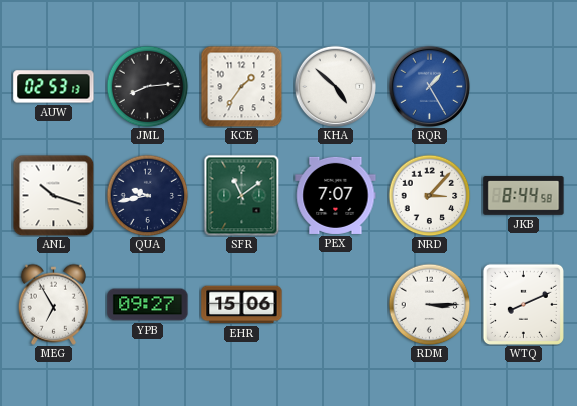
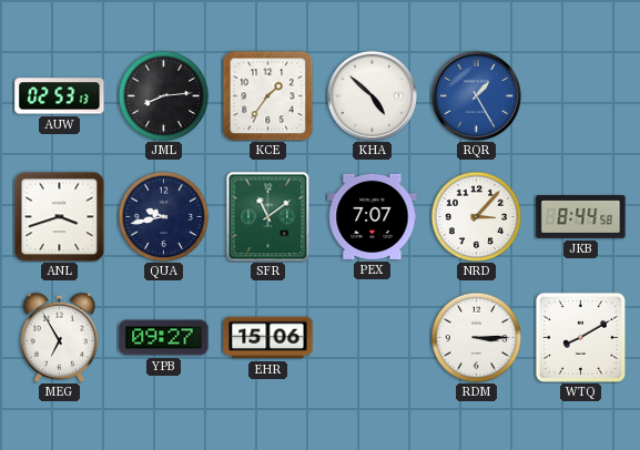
ANL: 10:18 -> 3:42 (59, 216)
WTQ: 8:11 -> 8:10 (580, 337)
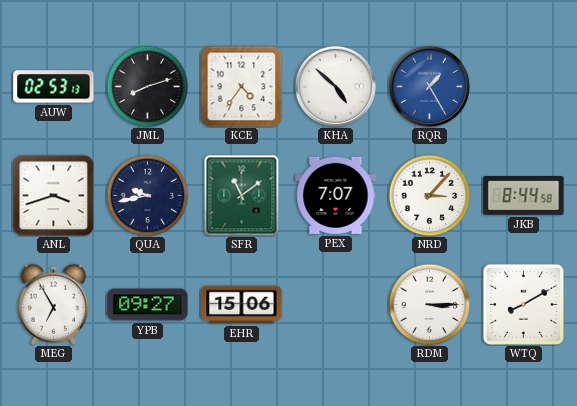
JML: 8:14 -> 8:12 (147, 86)
KCE: 1:36 -> 4:36 (241, 86)
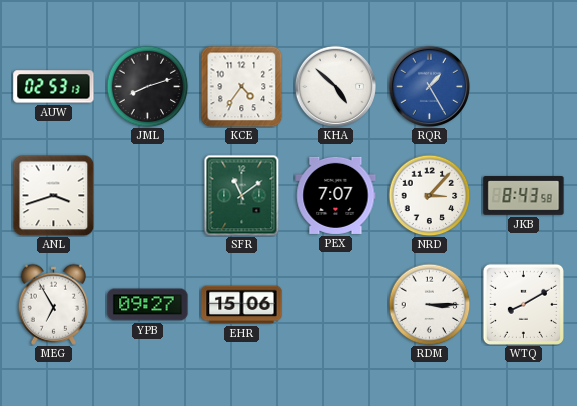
QUA: 9:43 -> none (147, 195)
JKB: 8:44 -> 8:43 (524, 196)
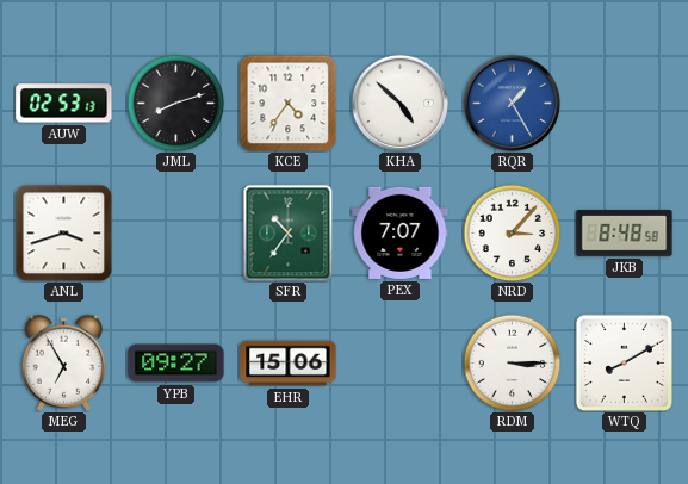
SFR: 11:09 -> 10:36 (289, 232)
JKB: 8:43 -> 8:48 (625, 234)
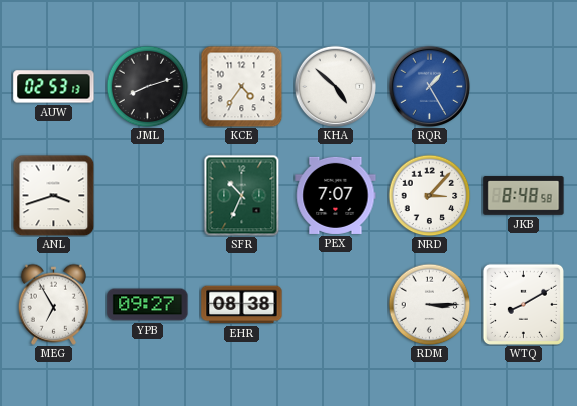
SFR: 10:36 -> 10:34 (242, 195)
EHR: 15:06 -> 08:38 (242, 305)
